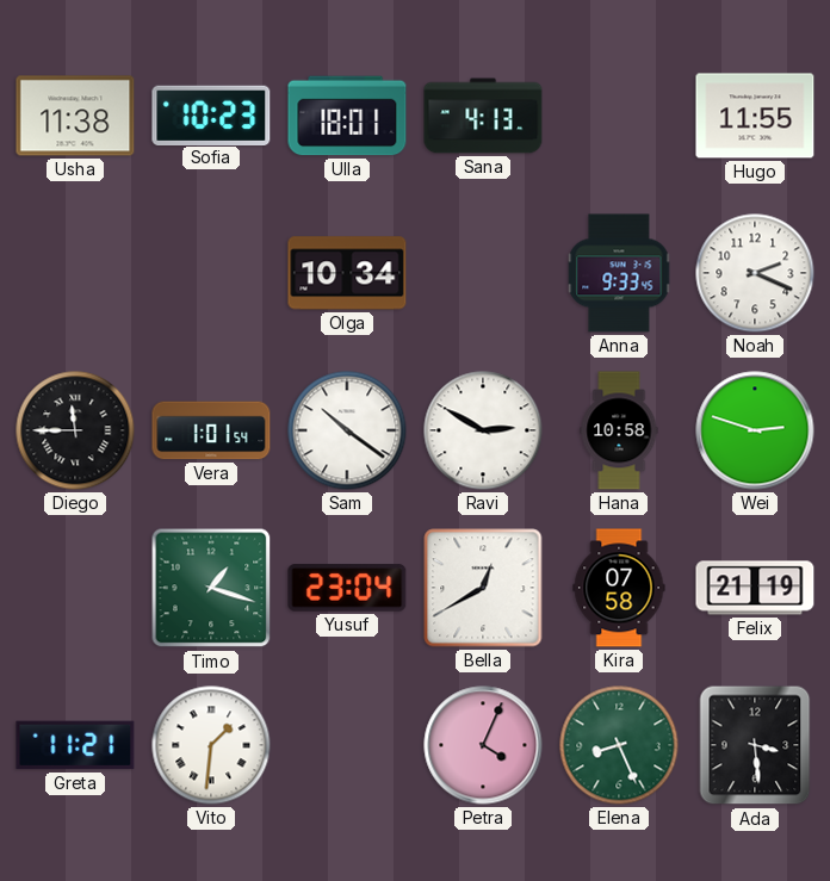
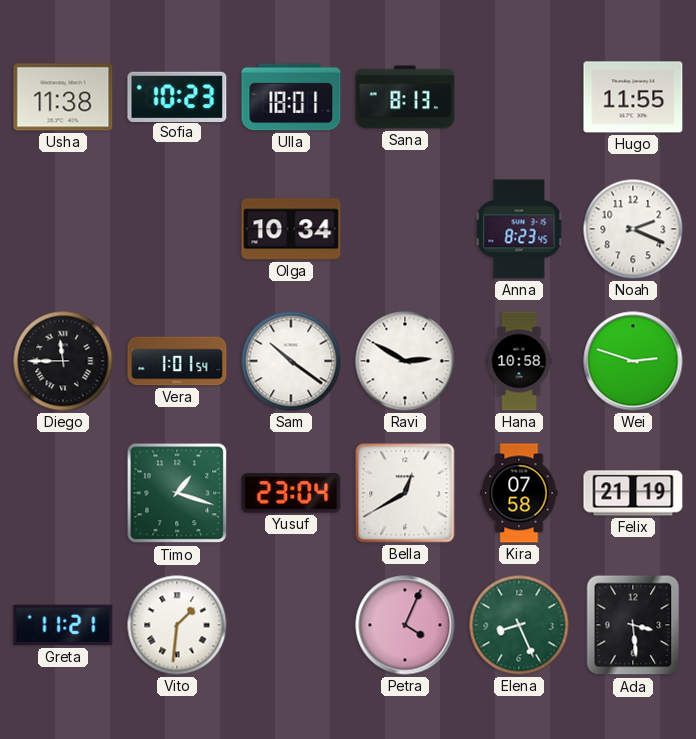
Sana: 4:13 -> 8:13 (405, 97)
Anna: 9:33 -> 8:23 (519, 229)
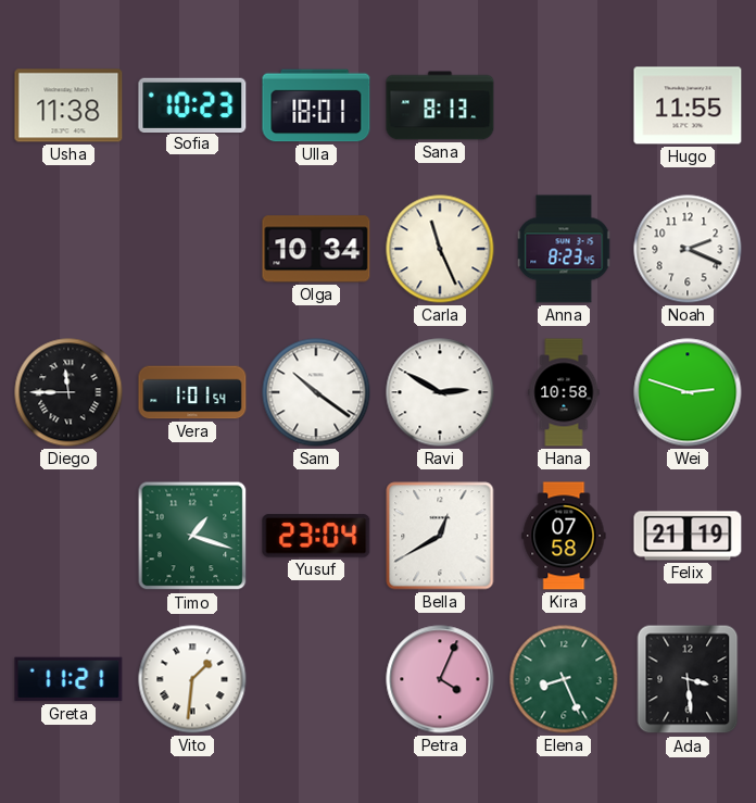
Carla: none -> 11:26 (440, 249)
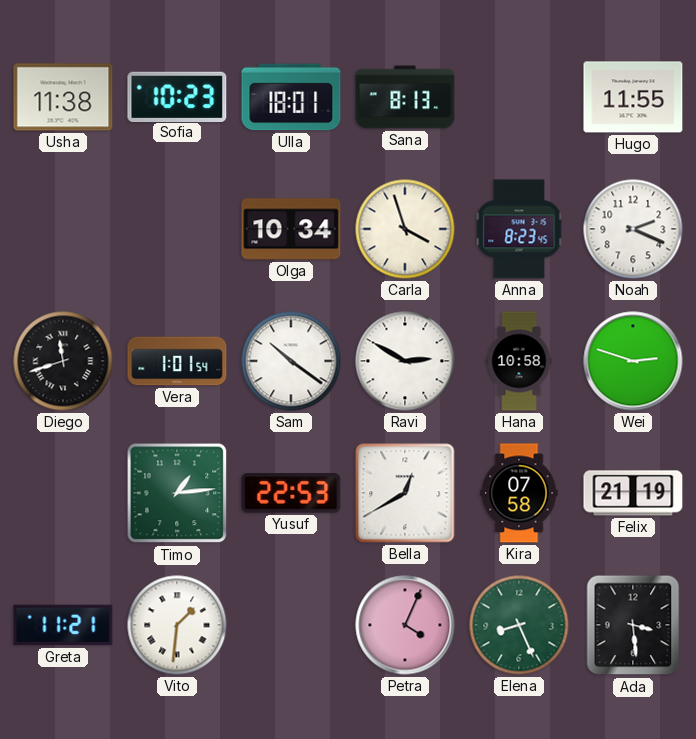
Carla: 11:26 -> 3:57 (405, 229)
Diego: 11:45 -> 11:42 (63, 361)
Timo: 1:18 -> 1:14 (177, 493)
Yusuf: 23:04 -> 22:53 (291, 493)
